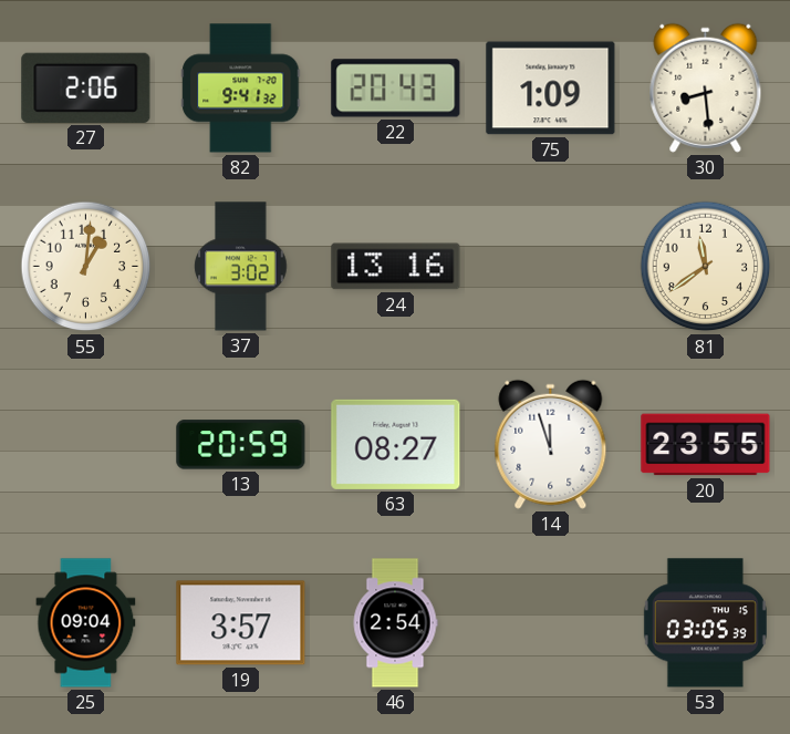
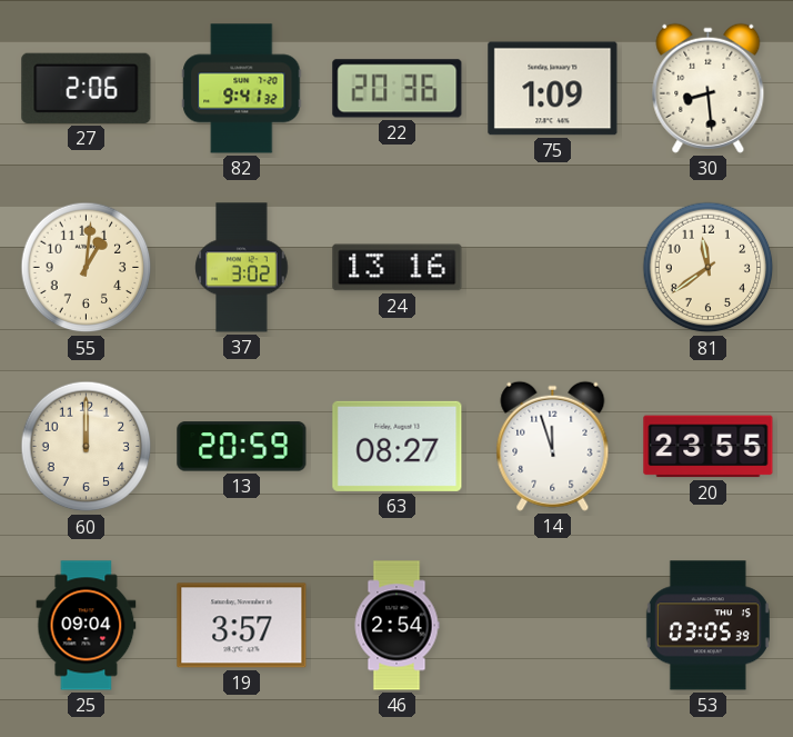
22: 20:43 -> 20:36 (398, 89)
60: none -> 12:00 (87, 447)
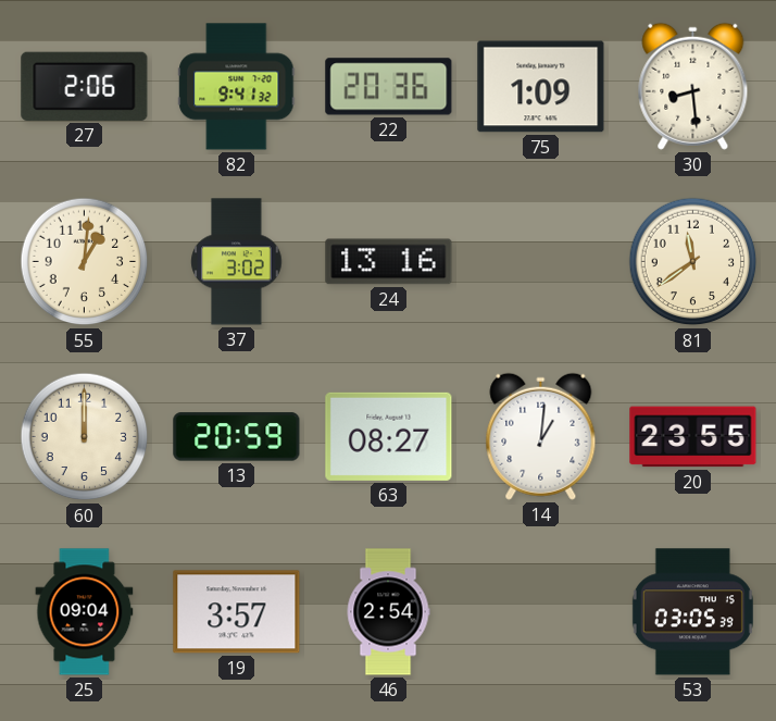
14: 11:57 -> 1:01 (541, 436)
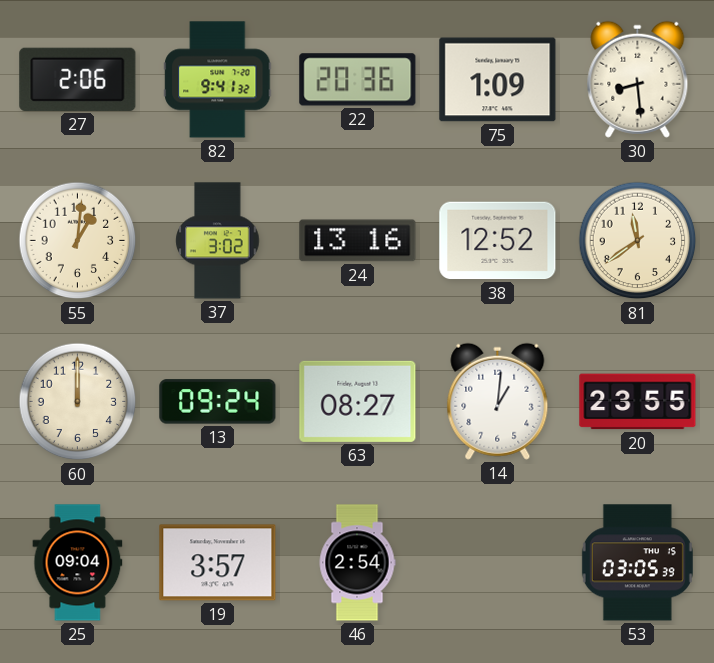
38: none -> 12:52 (498, 241)
13: 20:59 -> 09:24 (218, 402)
